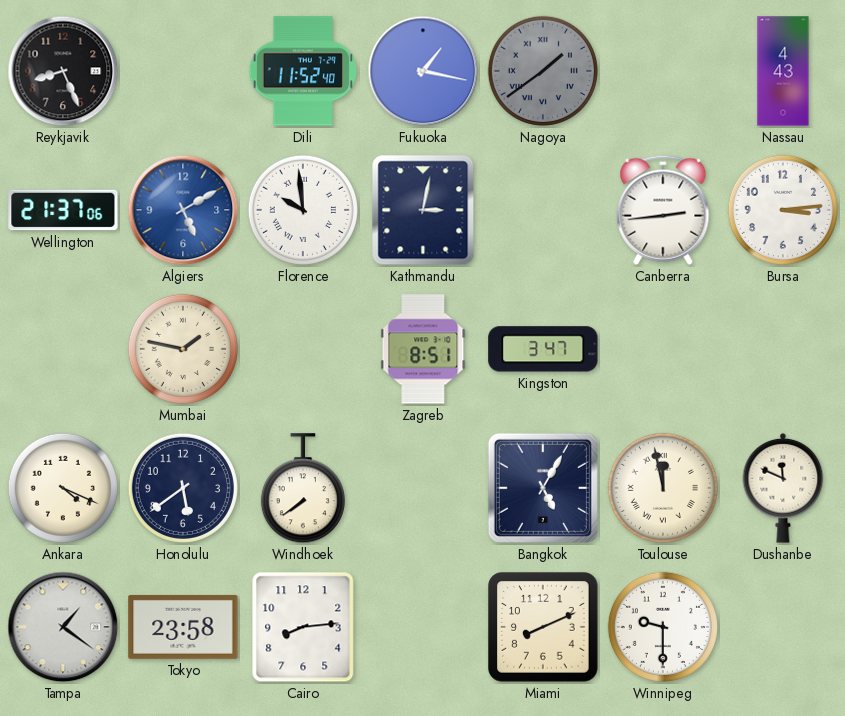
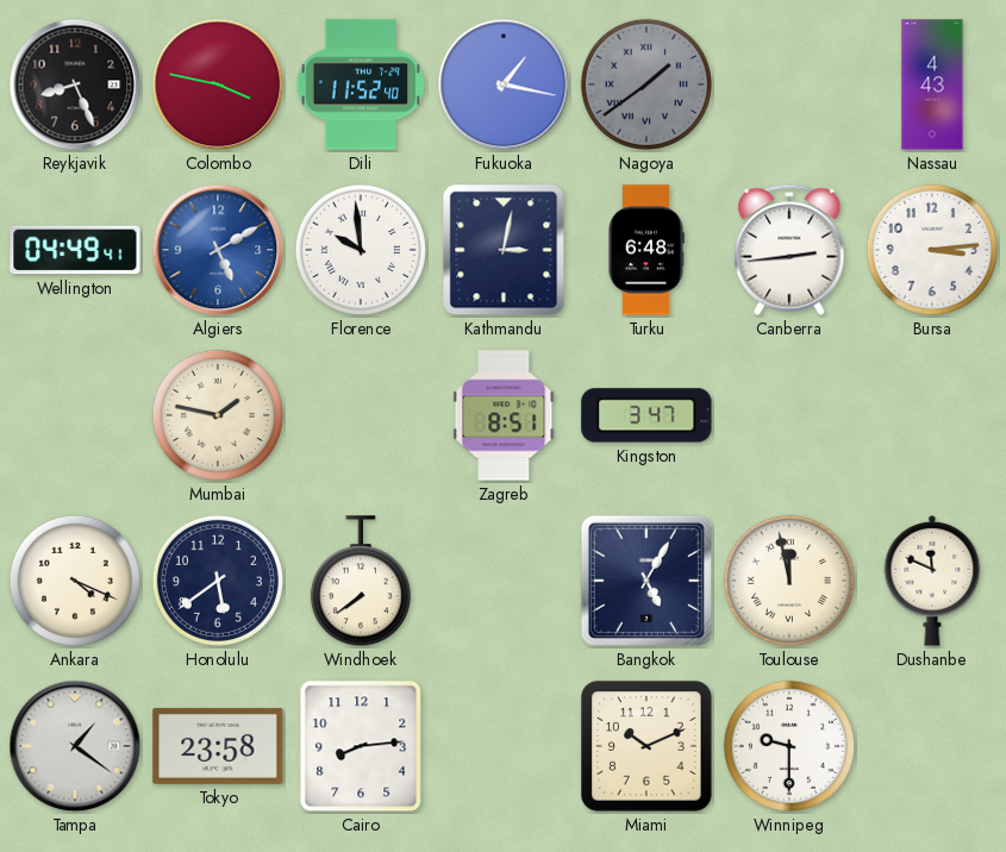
Colombo: none -> 3:47 (218, 84)
Wellington: 21:37 -> 04:49 (75, 250)
Turku: none -> 6:48 (646, 250)
Miami: 8:11 -> 10:11 (646, 746)
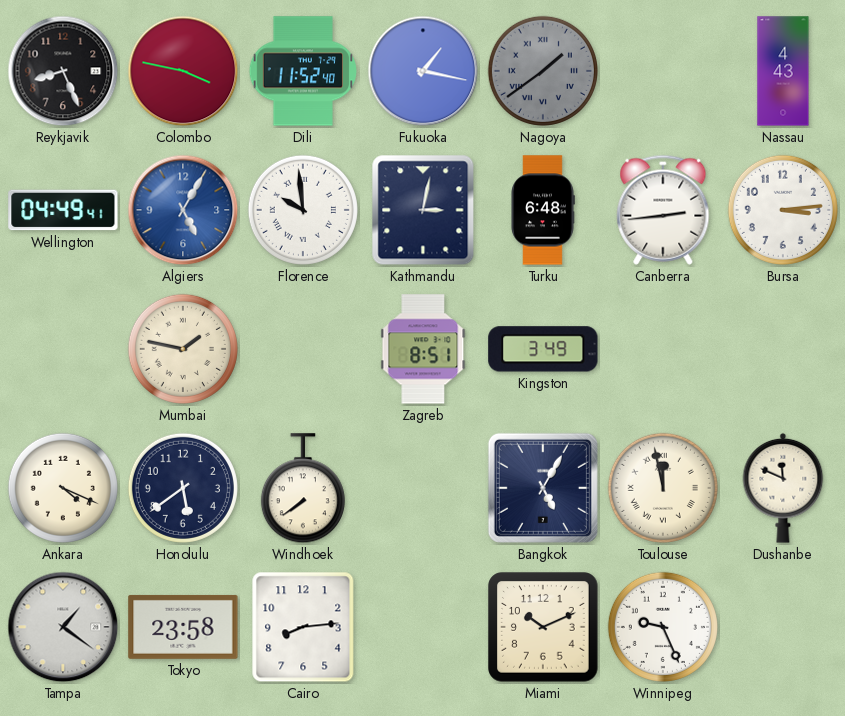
Algiers: 5:10 -> 5:05 (183, 210)
Kingston: 3:47 -> 3:49 (543, 349)
Winnipeg: 9:30 -> 9:26 (663, 627)
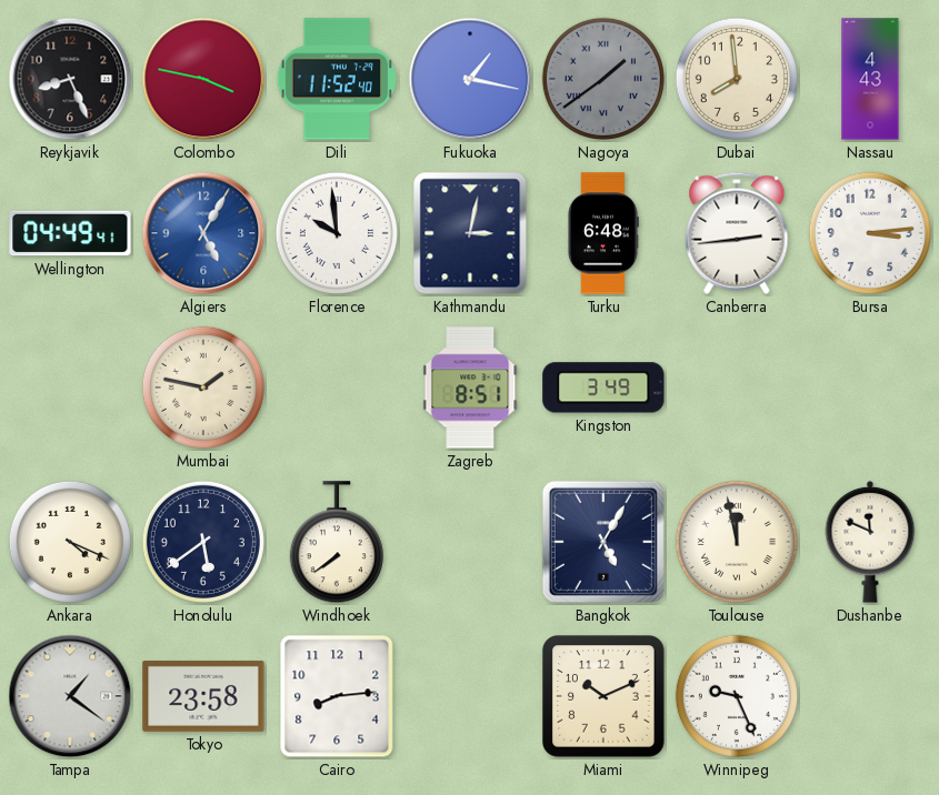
Dubai: none -> 7:59 (737, 79)
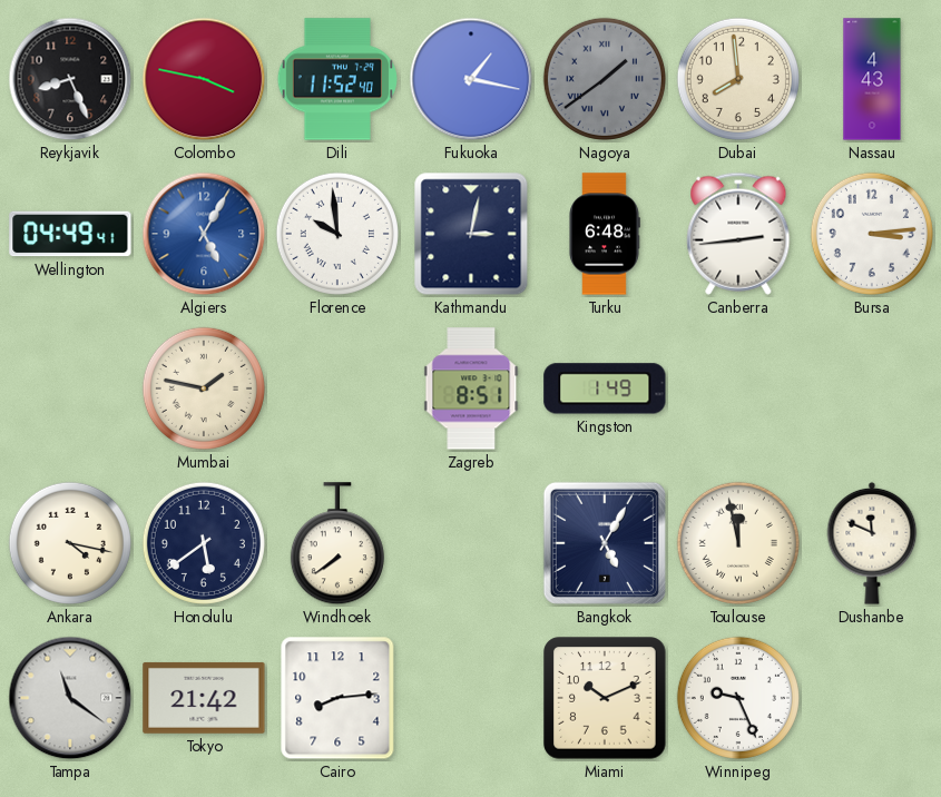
Kingston: 3:49 -> 1:49 (605, 388)
Ankara: 4:19 -> 4:17 (70, 543)
Tampa: 1:21 -> 11:21 (70, 698)
Tokyo: 23:58 -> 21:42 (204, 698)
